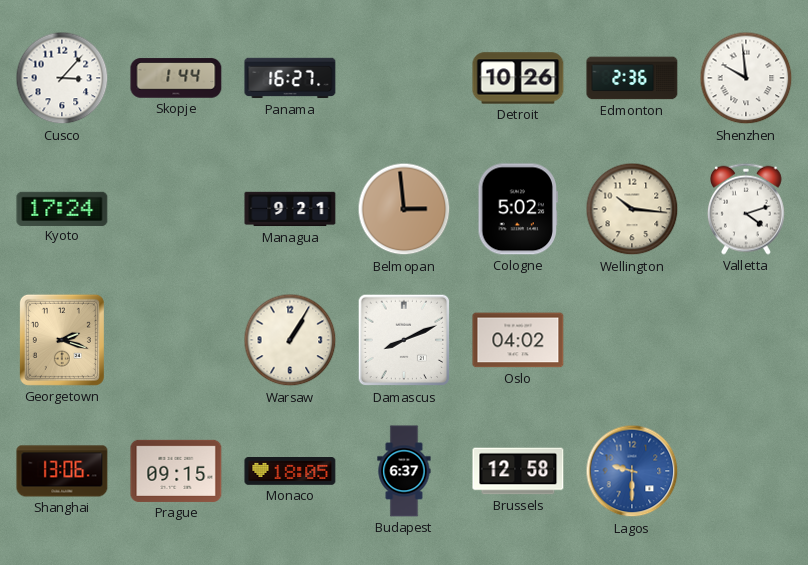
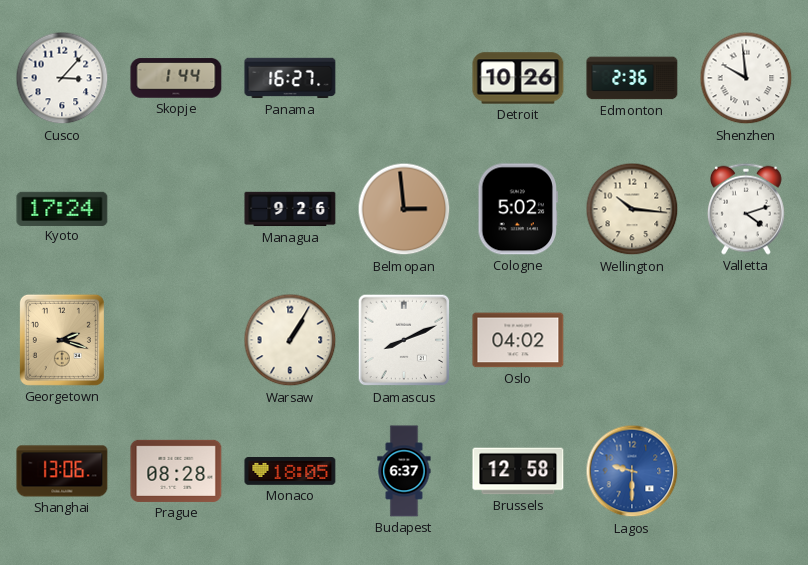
Managua: 9:21 -> 9:26 (290, 209)
Prague: 09:15 -> 08:28 (176, 471)
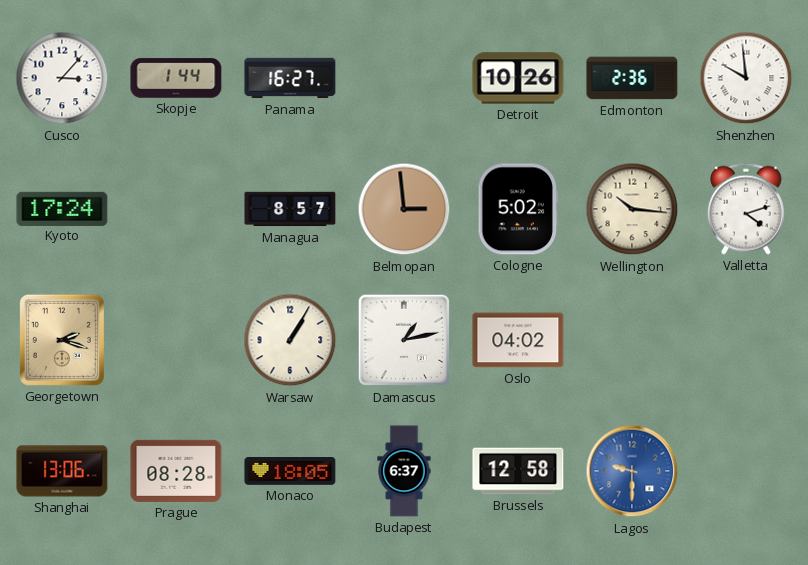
Managua: 9:26 -> 8:57 (290, 209)
Damascus: 8:11 -> 1:13 (404, 340)
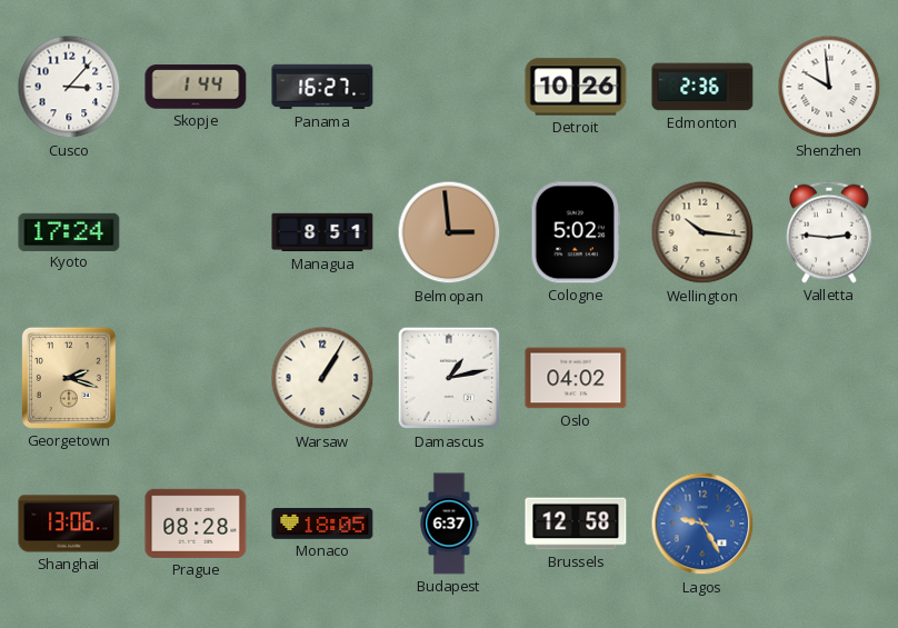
Managua: 8:57 -> 8:51 (322, 232)
Valletta: 4:12 -> 2:46 (829, 232)
Lagos: 9:30 -> 9:25 (702, 524)
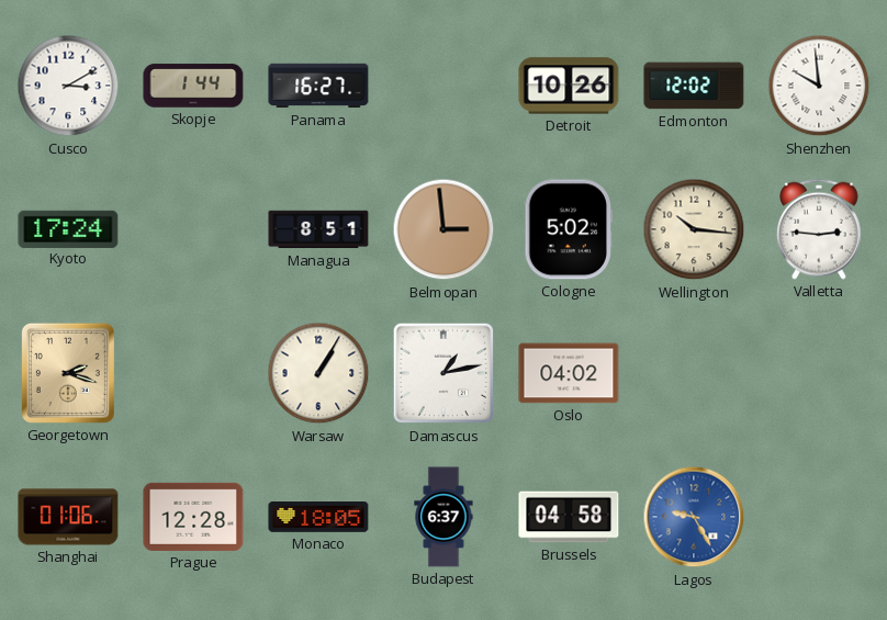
Cusco: 3:07 -> 3:10 (68, 86)
Edmonton: 2:36 -> 12:02 (694, 86)
Shanghai: 13:06 -> 01:06 (68, 517)
Prague: 08:28 -> 12:28 (193, 517)
Brussels: 12:58 -> 04:58 (569, 517)
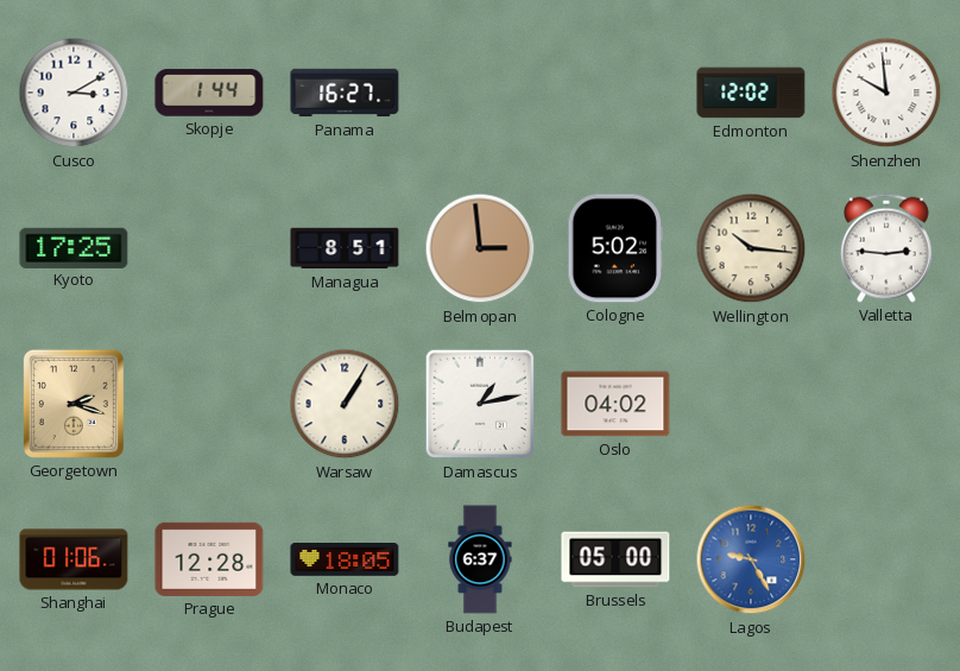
Detroit: 10:26 -> none (569, 86)
Kyoto: 17:24 -> 17:25 (74, 247)
Brussels: 04:58 -> 05:00 (615, 559)
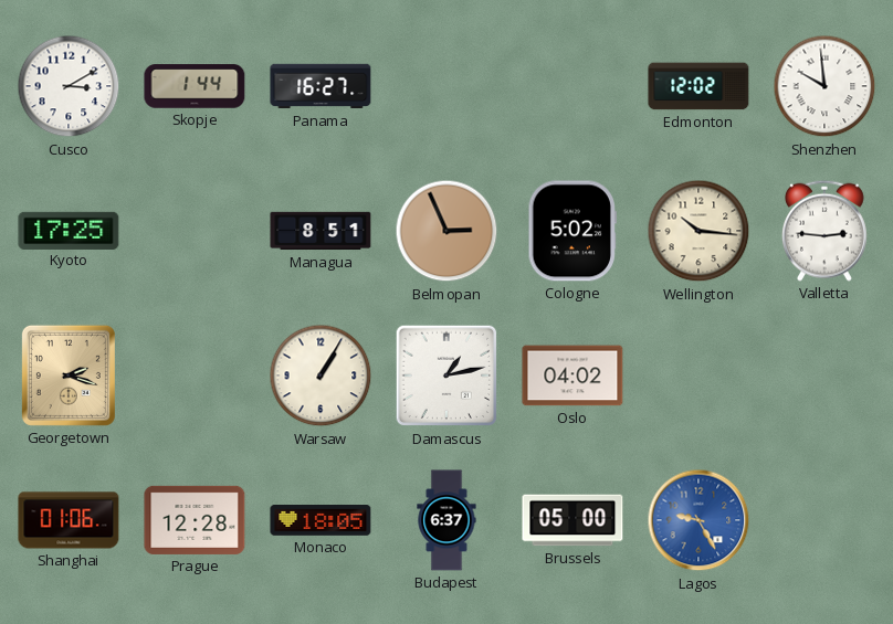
Belmopan: 2:59 -> 2:56 (446, 231)
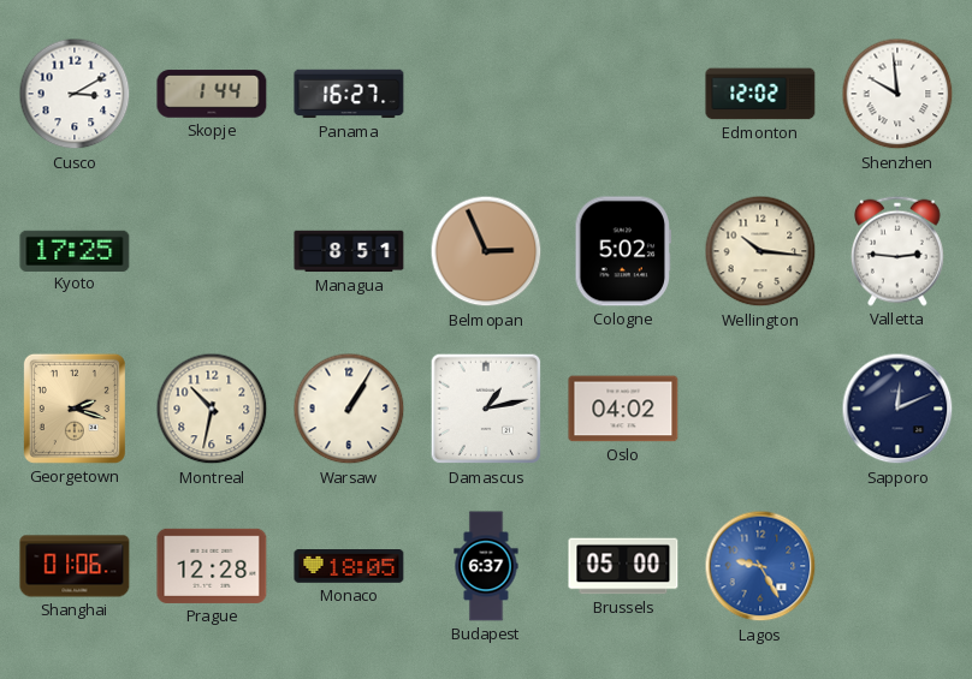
Montreal: none -> 10:32 (212, 409)
Sapporo: none -> 12:11 (897, 409)
